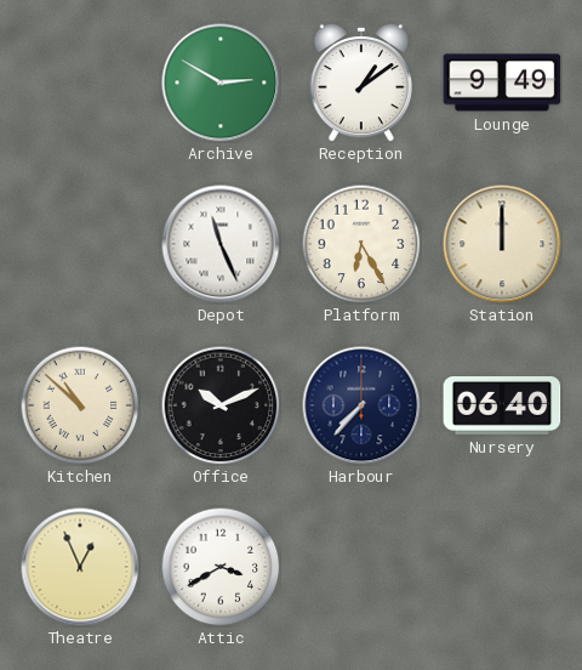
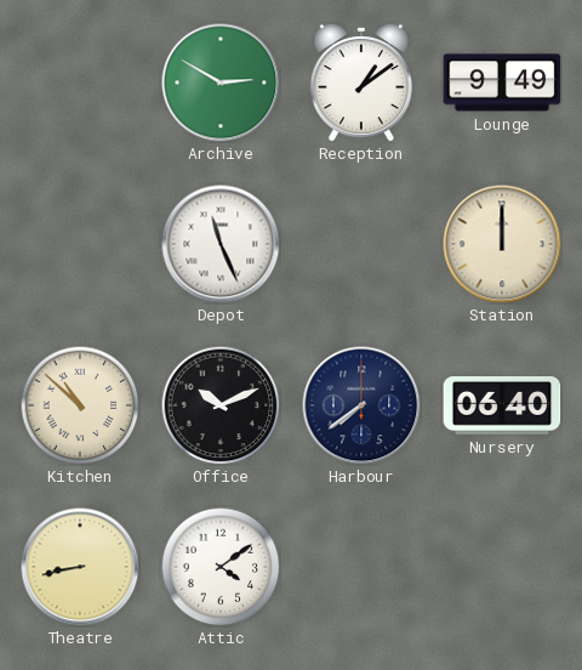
Platform: 6:25 -> none (361, 244)
Harbour: 7:37 -> 7:39 (361, 405)
Theatre: 12:56 -> 8:43 (80, 567)
Attic: 3:40 -> 4:09 (221, 567)
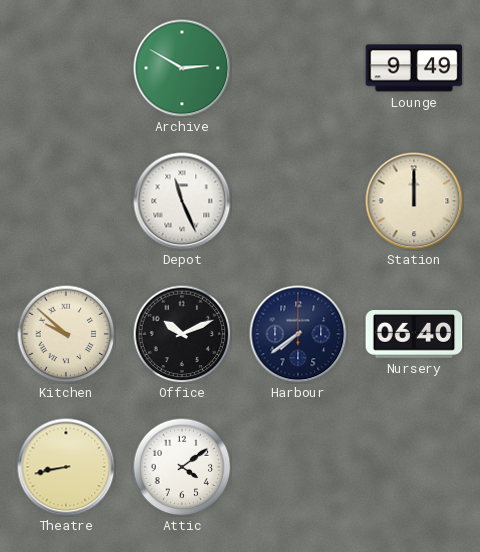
Reception: 1:09 -> none (360, 83)
Kitchen: 10:52 -> 9:52 (66, 334)
